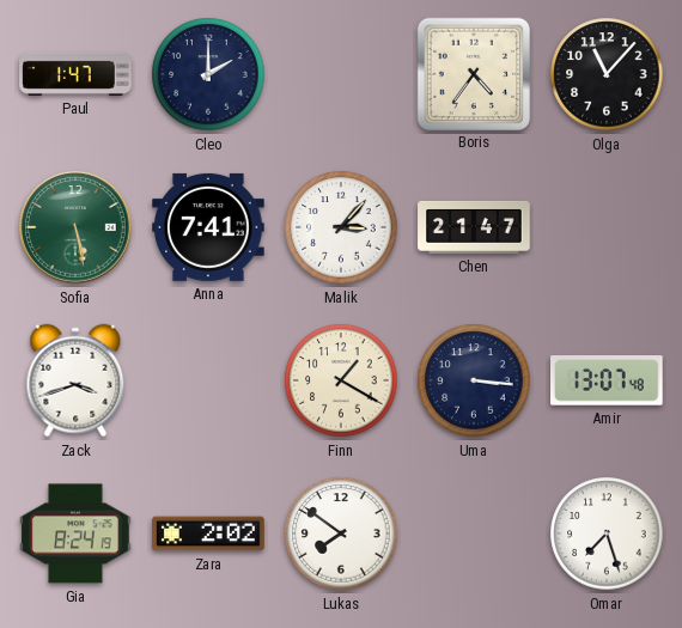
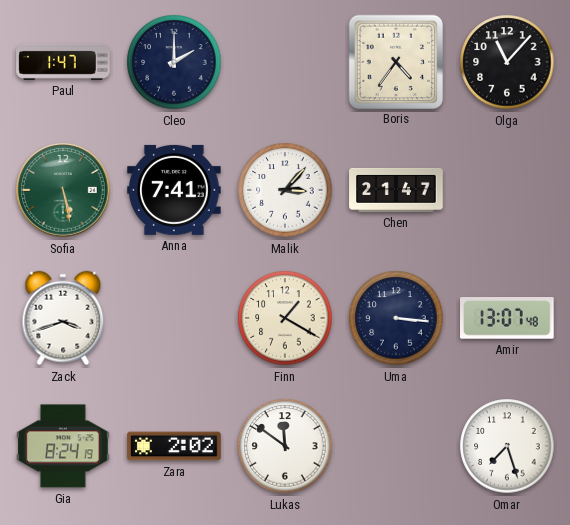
Lukas: 7:51 -> 11:51 (285, 446)
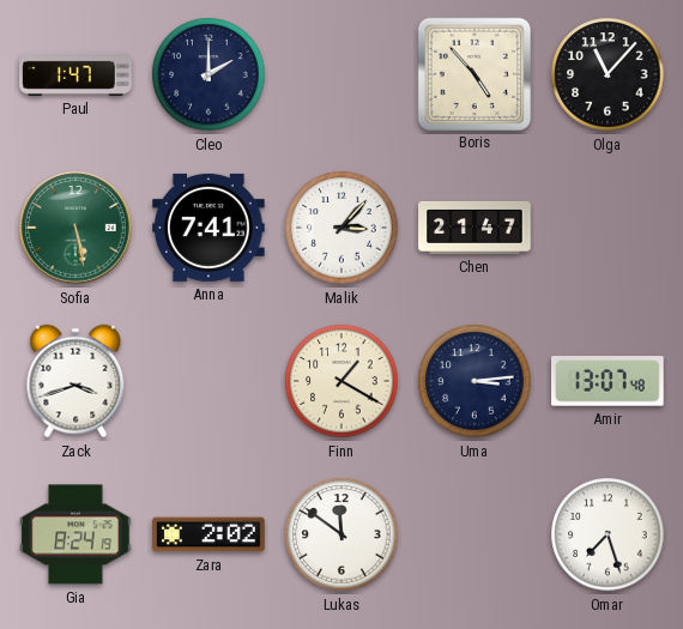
Boris: 4:36 -> 4:53 (473, 73)
Uma: 3:16 -> 3:14 (475, 381)
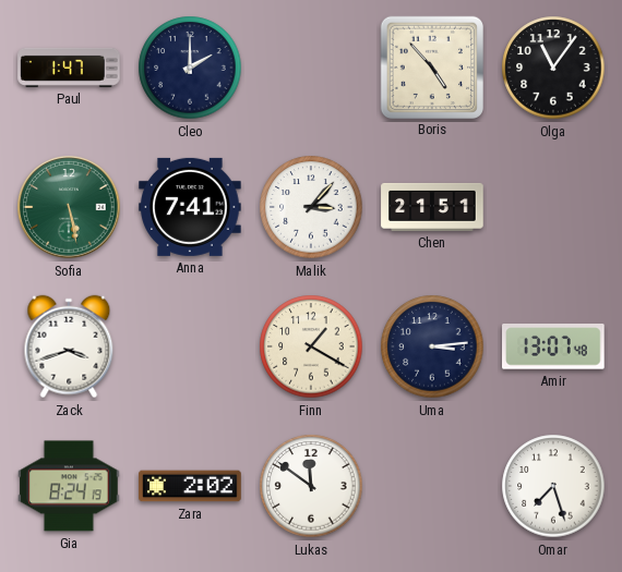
Olga: 11:07 -> 11:06 (553, 68)
Chen: 21:47 -> 21:51 (432, 207)
